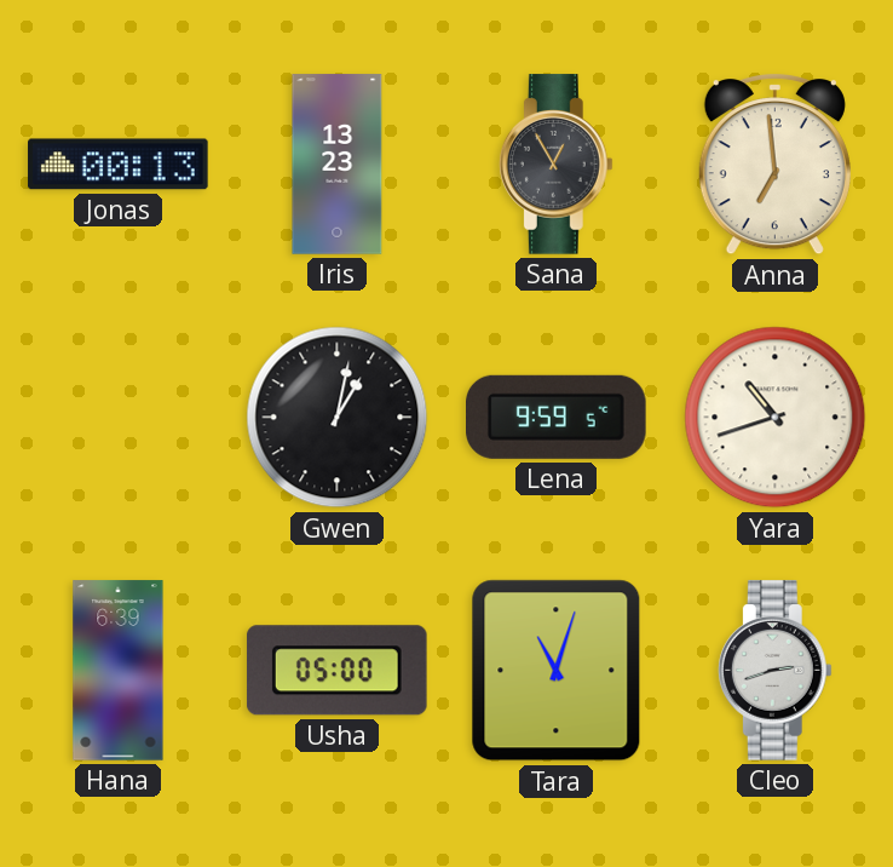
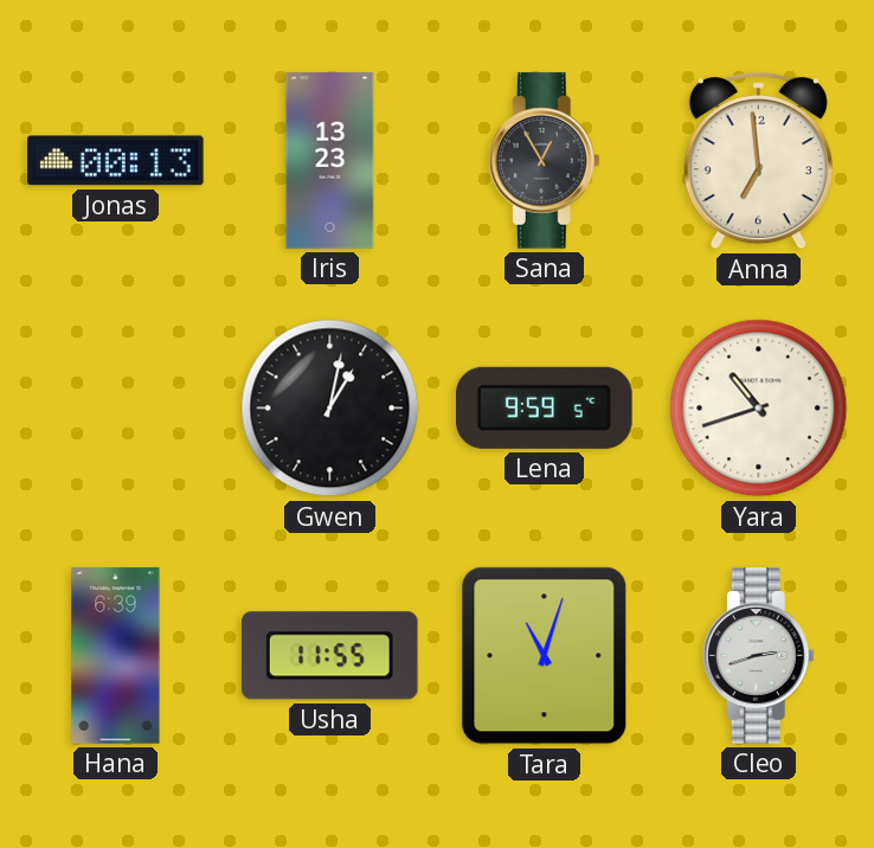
Usha: 05:00 -> 11:55 (329, 656)
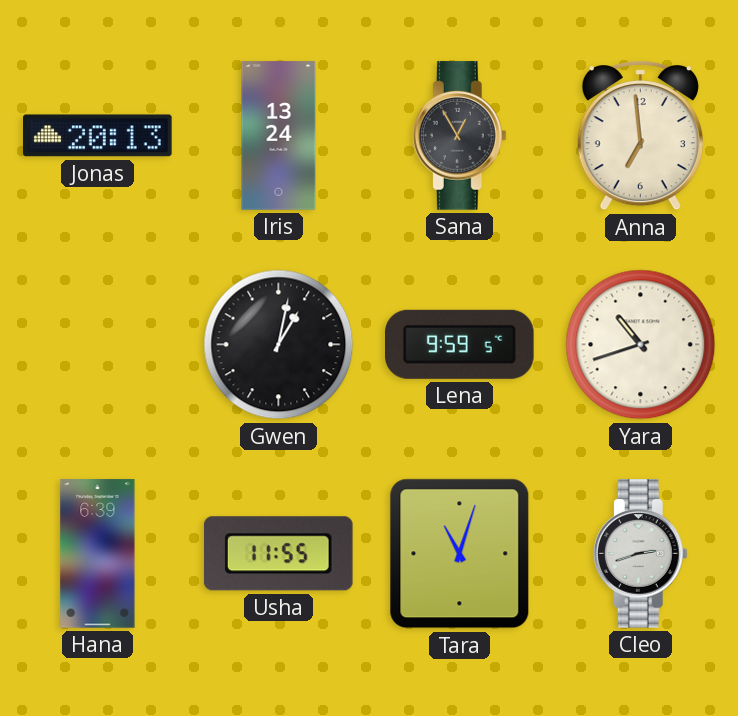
Jonas: 00:13 -> 20:13 (98, 136)
Iris: 13:23 -> 13:24 (279, 136)
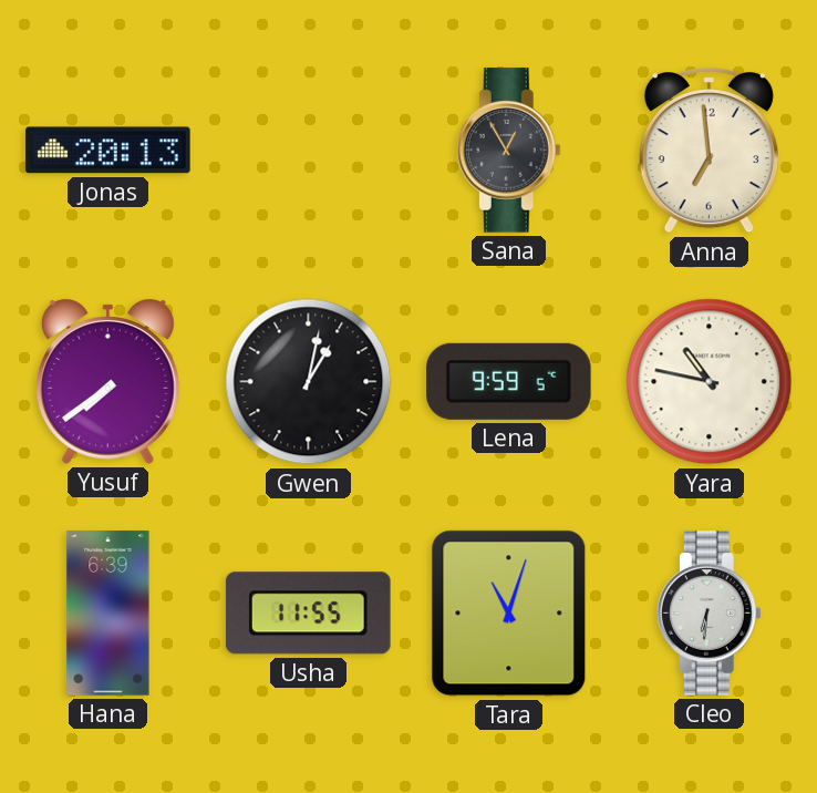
Iris: 13:24 -> none (279, 136)
Yusuf: none -> 7:39 (107, 381)
Yara: 10:42 -> 10:47 (710, 382)
Cleo: 2:42 -> 6:31 (709, 614)
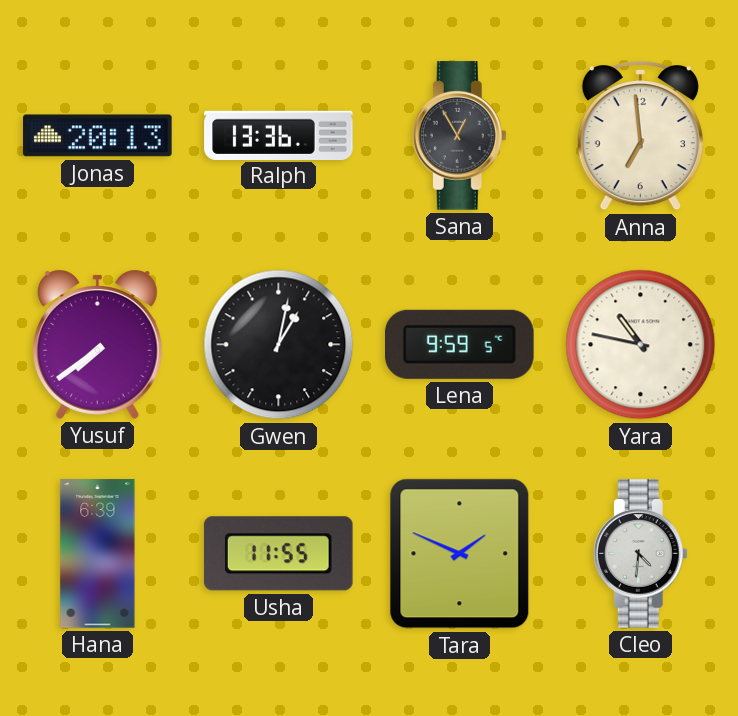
Ralph: none -> 13:36 (279, 135)
Tara: 11:03 -> 1:49 (460, 554)
Cleo: 6:31 -> 4:31 (640, 554)
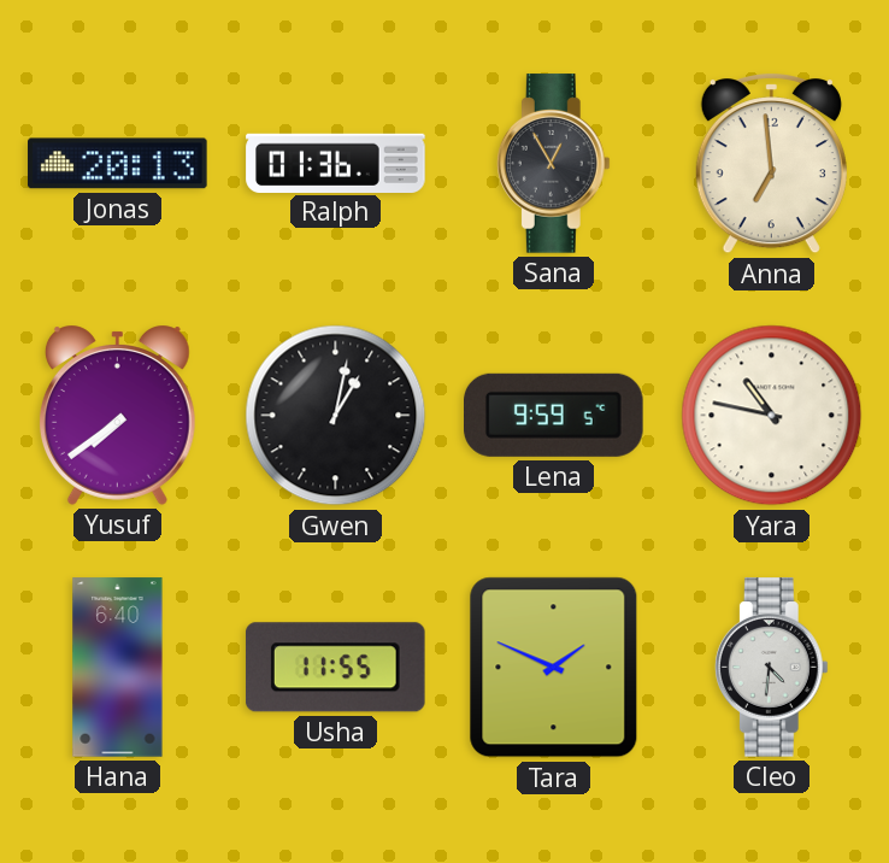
Ralph: 13:36 -> 01:36 (336, 163)
Hana: 6:39 -> 6:40 (118, 668)
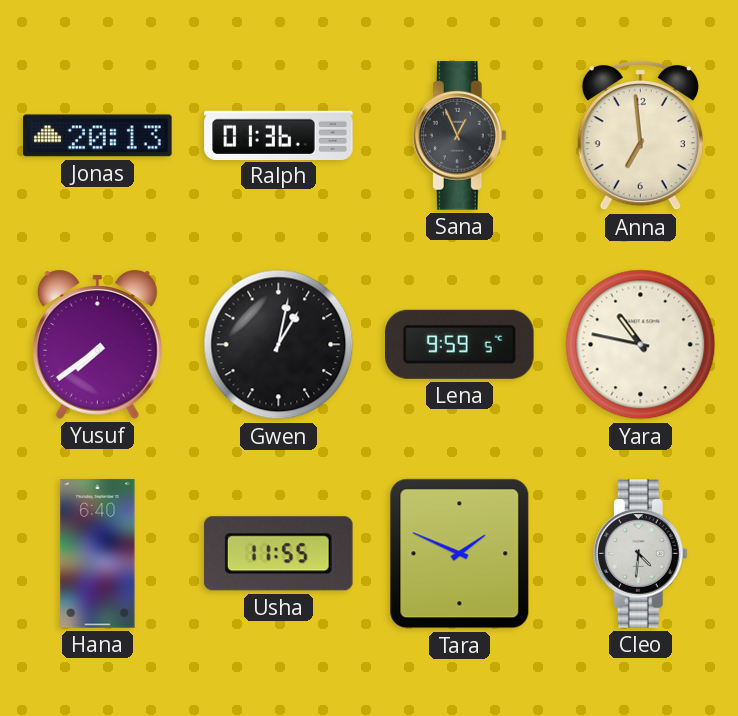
Sana: 12:55 -> 12:56 (459, 136)
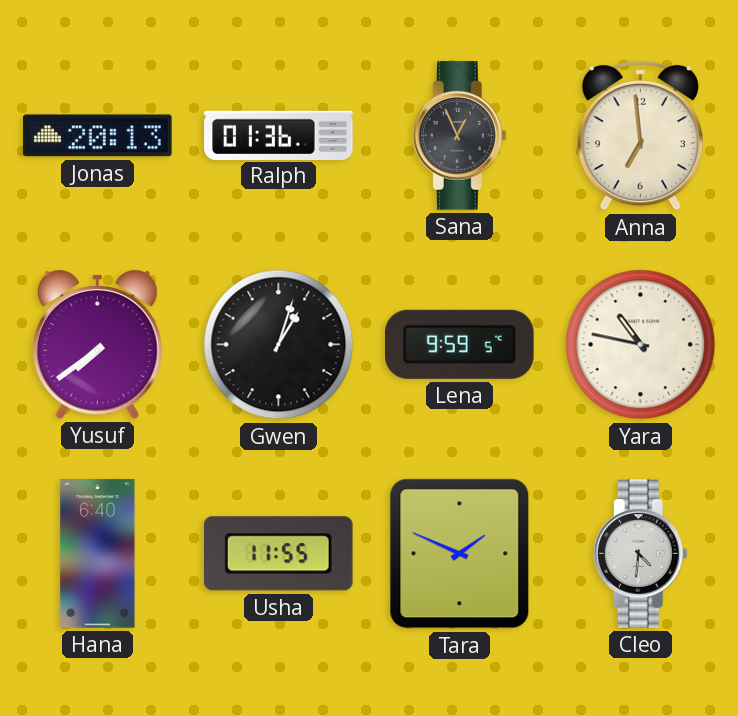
Gwen: 1:02 -> 1:03 (279, 345)
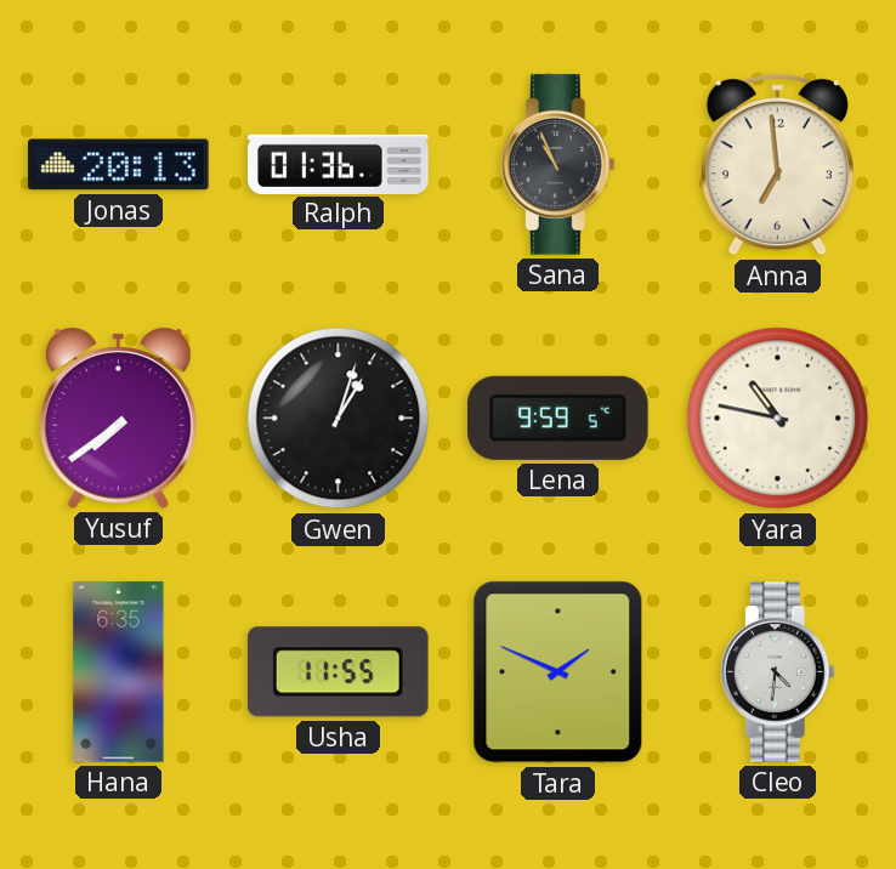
Sana: 12:56 -> 10:56 (557, 165)
Hana: 6:40 -> 6:35 (119, 672)
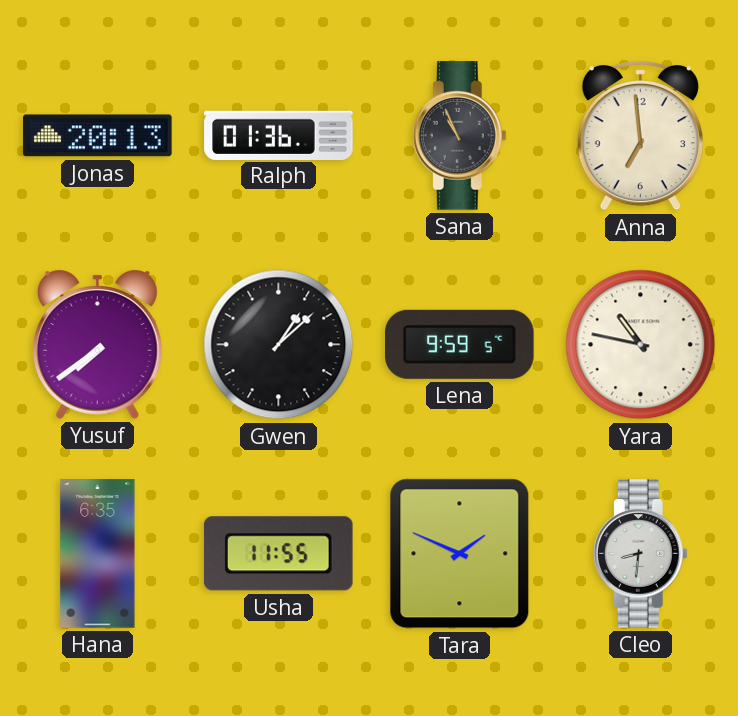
Gwen: 1:03 -> 1:08 (279, 345)
Cleo: 4:31 -> 8:31 (640, 554)
